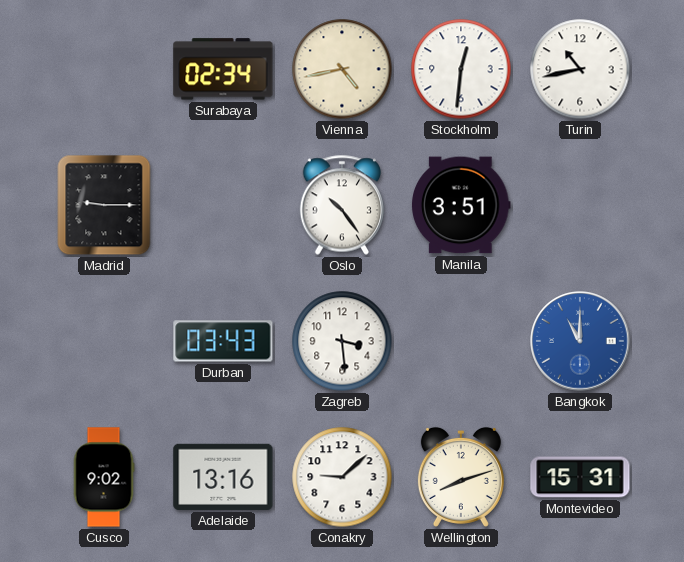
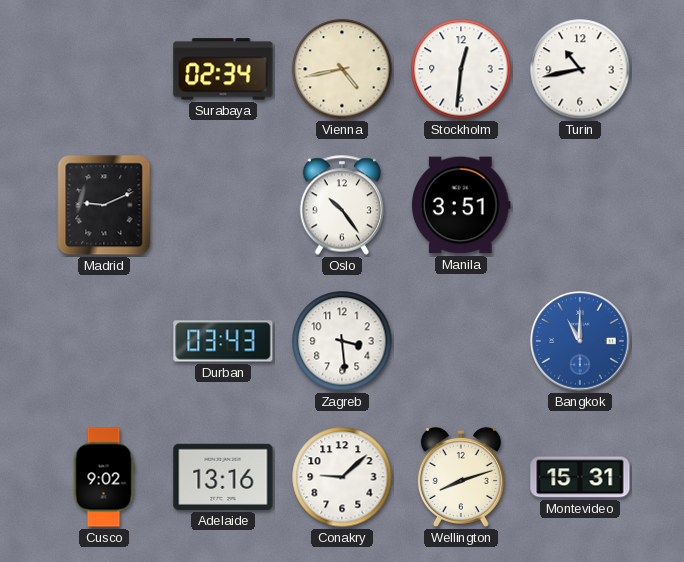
Madrid: 9:15 -> 9:11 (104, 205)
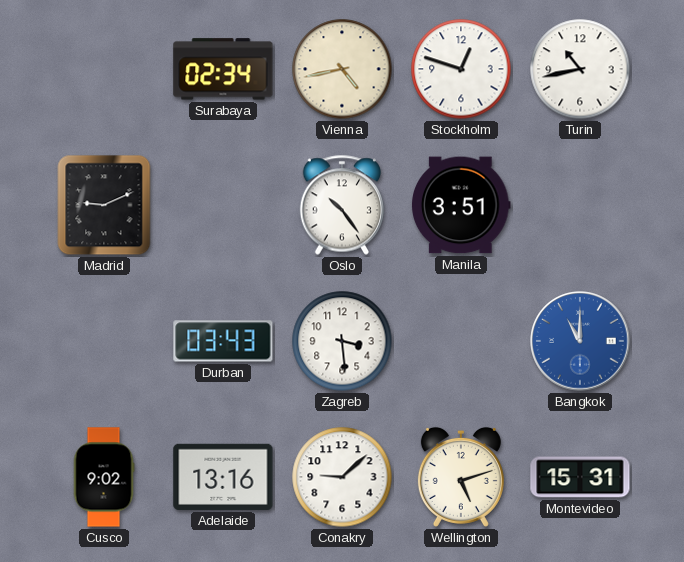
Stockholm: 12:31 -> 12:48 (461, 69)
Wellington: 8:12 -> 5:12 (461, 477)
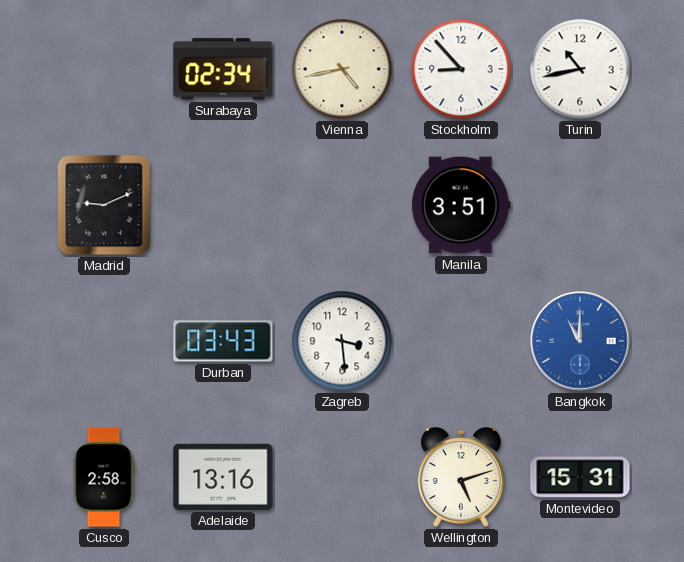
Stockholm: 12:48 -> 8:53 (461, 69)
Oslo: 10:24 -> none (342, 205)
Cusco: 9:02 -> 2:58 (104, 477)
Conakry: 9:08 -> none (342, 477)
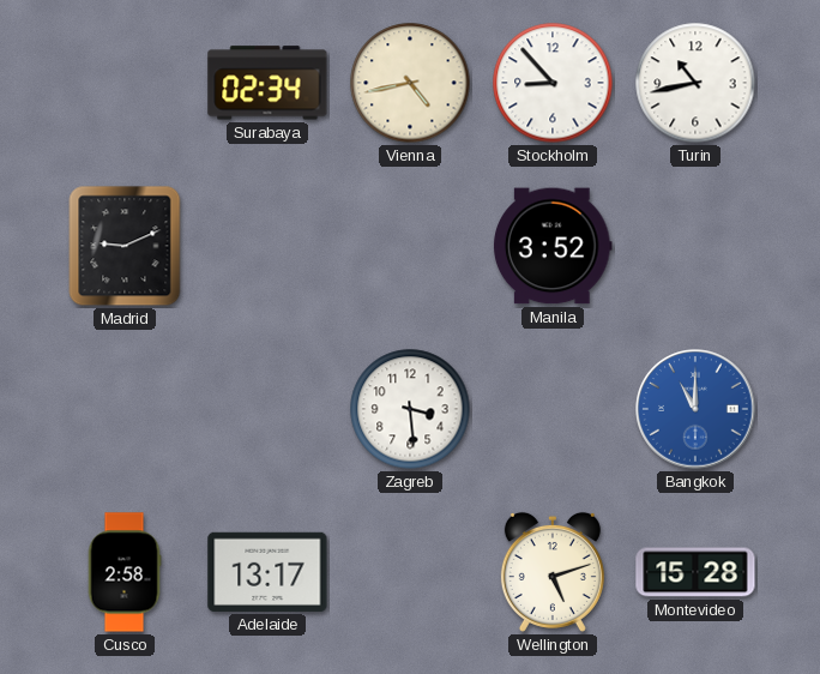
Manila: 3:51 -> 3:52 (554, 246)
Durban: 03:43 -> none (223, 341)
Adelaide: 13:16 -> 13:17 (267, 572)
Montevideo: 15:31 -> 15:28 (695, 572)
